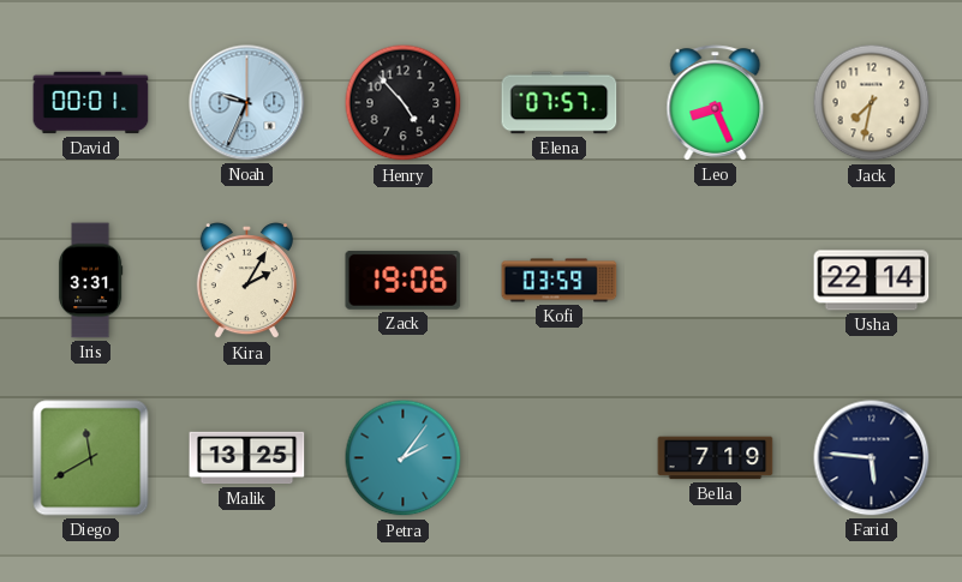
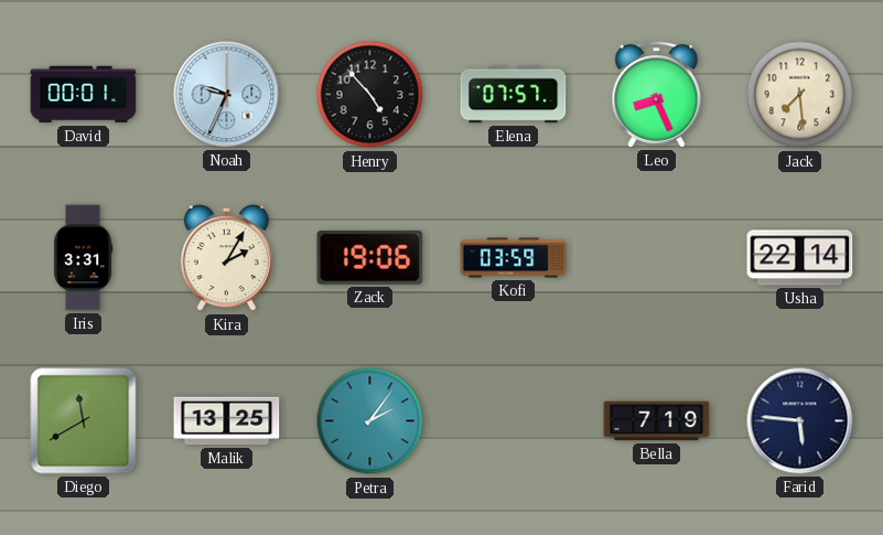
Jack: 7:32 -> 7:29 (800, 95)
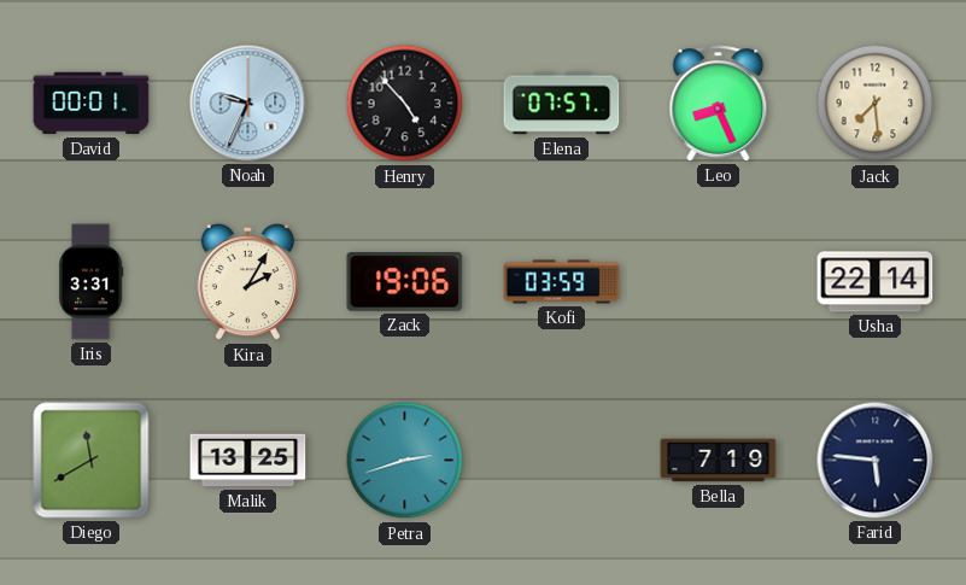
Petra: 2:06 -> 2:42 (405, 461)
